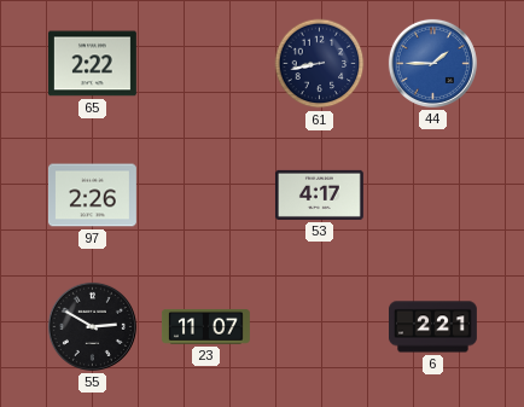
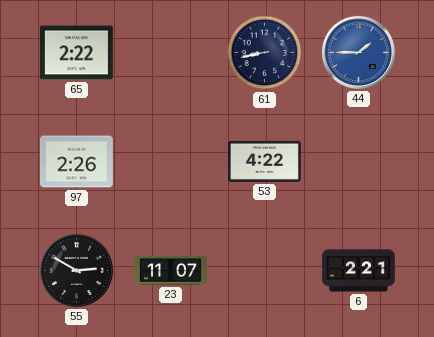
53: 4:17 -> 4:22 (264, 161)
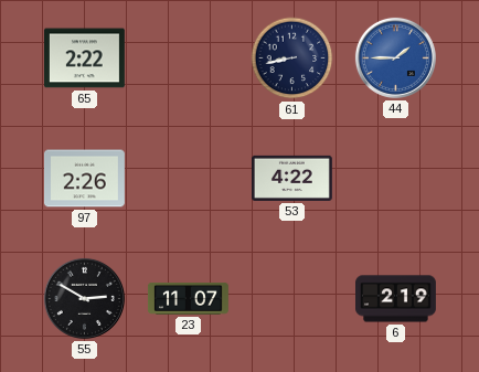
6: 2:21 -> 2:19 (396, 299)
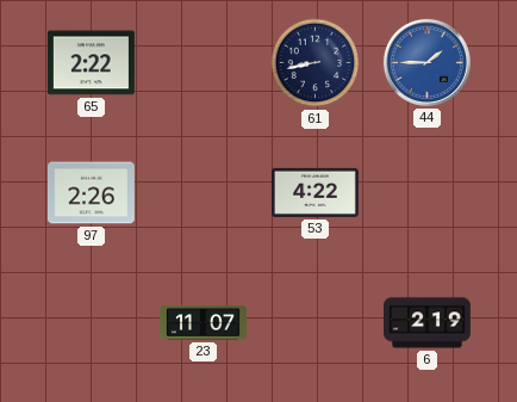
55: 2:50 -> none (84, 298)
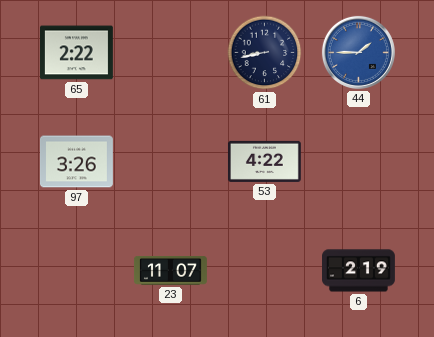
97: 2:26 -> 3:26 (76, 162)
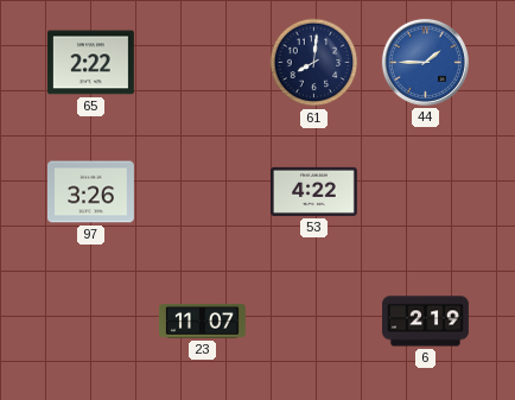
61: 8:43 -> 8:01 (314, 63)
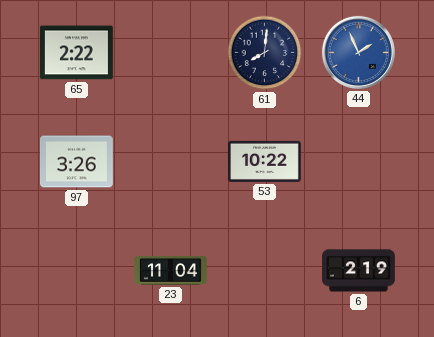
44: 1:45 -> 1:56 (358, 52)
53: 4:22 -> 10:22 (264, 161)
23: 11:07 -> 11:04 (170, 271)
